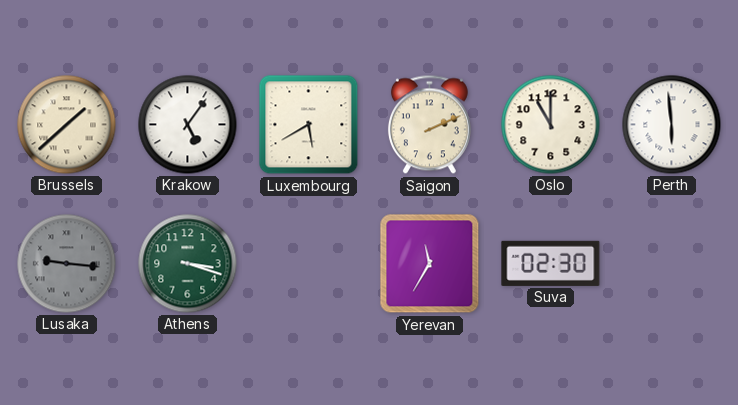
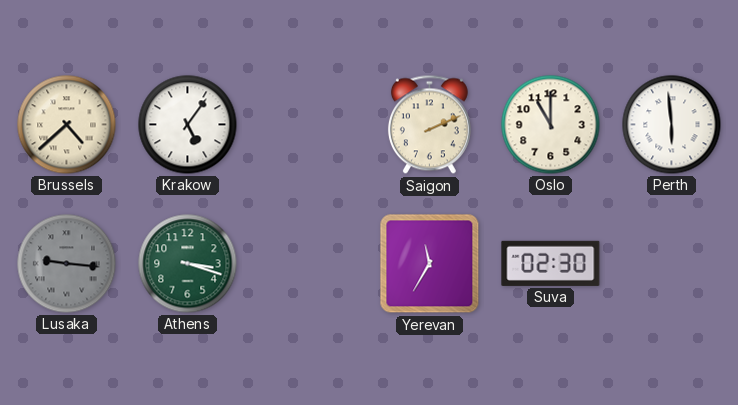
Brussels: 1:38 -> 4:38 (67, 125)
Luxembourg: 5:40 -> none (309, 125)
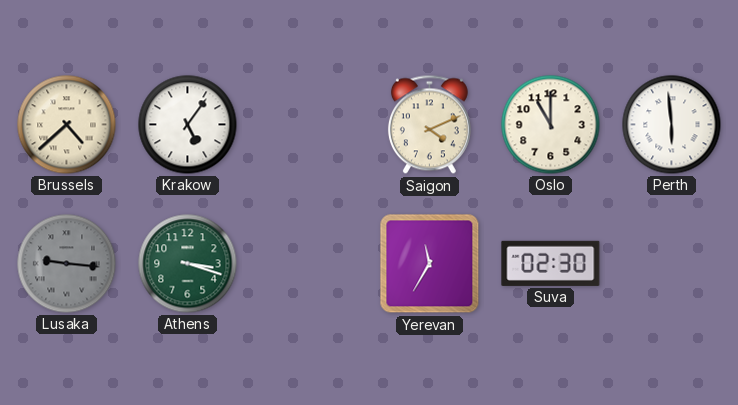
Saigon: 2:11 -> 4:11 (429, 125)
